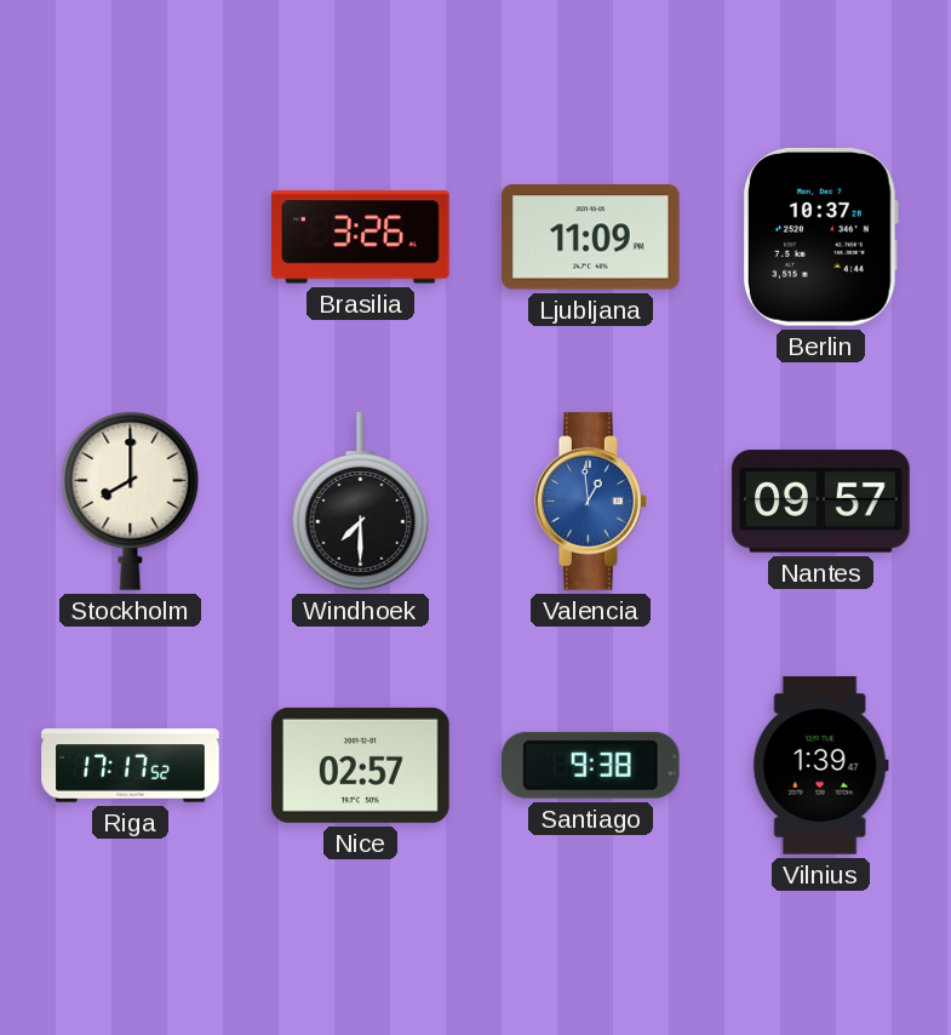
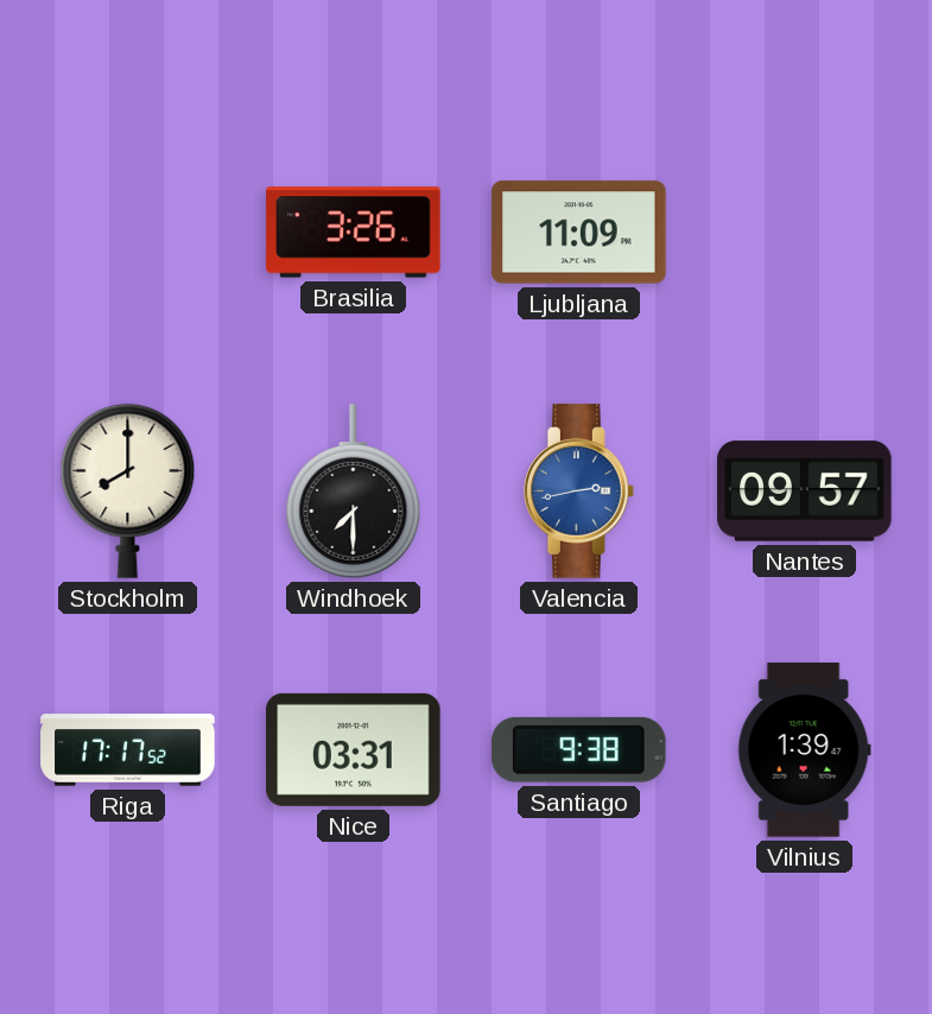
Berlin: 10:37 -> none (820, 238)
Valencia: 12:59 -> 2:43 (578, 492)
Nice: 02:57 -> 03:31 (354, 749)
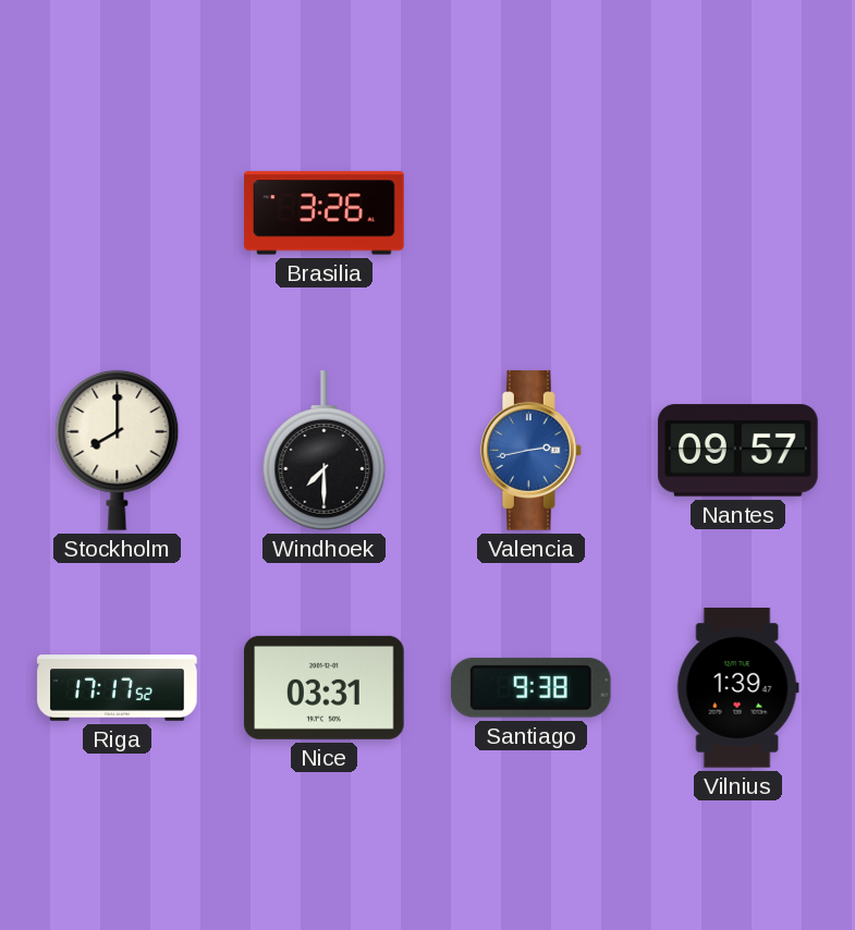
Ljubljana: 11:09 -> none (579, 233)
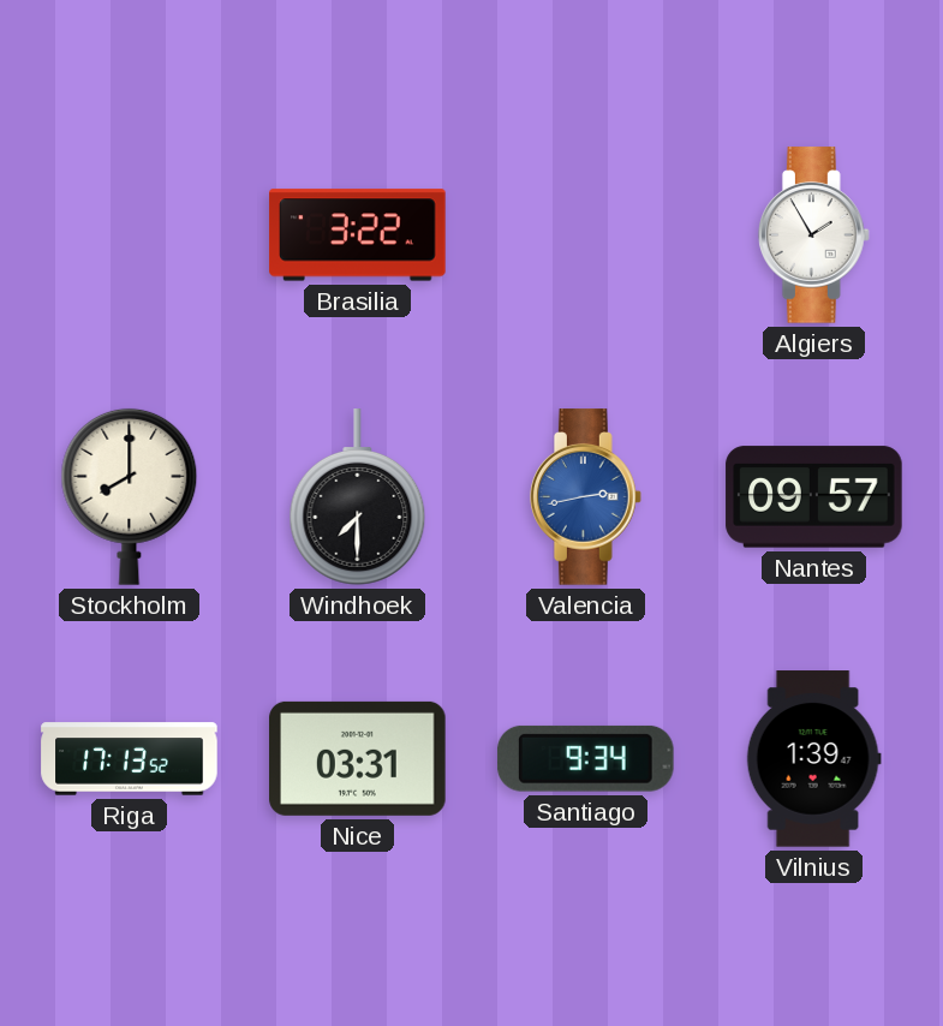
Brasilia: 3:26 -> 3:22 (358, 235)
Algiers: none -> 1:55 (813, 235)
Riga: 17:17 -> 17:13 (130, 759)
Santiago: 9:38 -> 9:34 (585, 758)
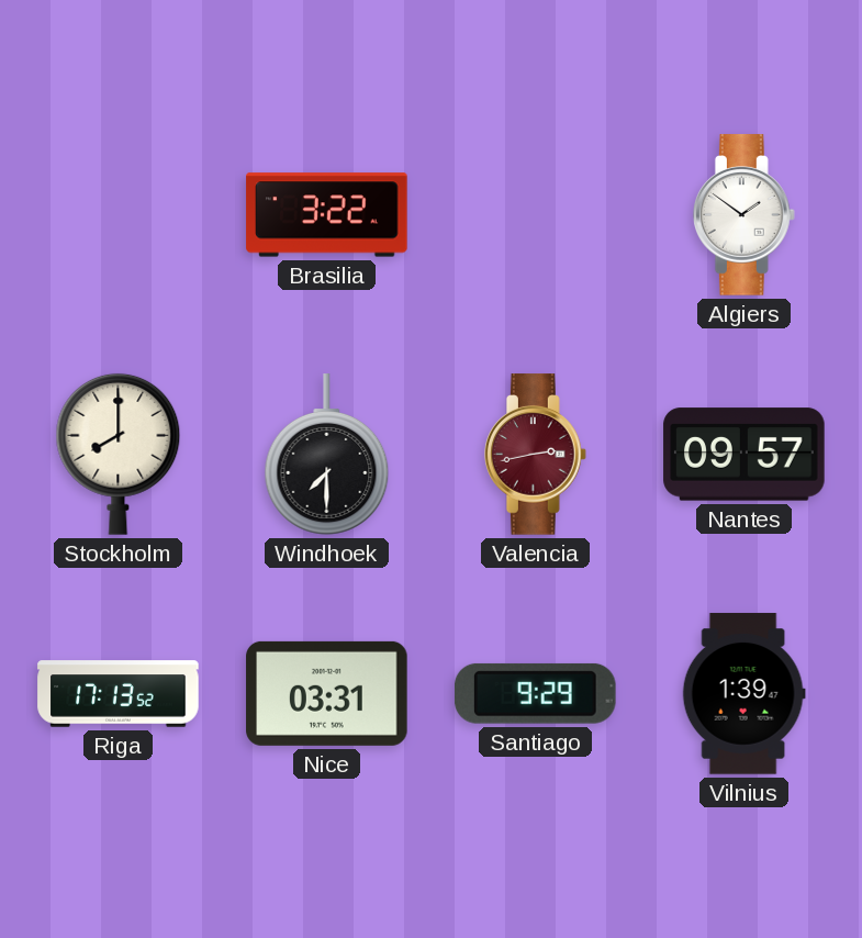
Algiers: 1:55 -> 1:51 (743, 215)
Valencia dial: blue -> burgundy (535, 455)
Santiago: 9:34 -> 9:29 (535, 693)
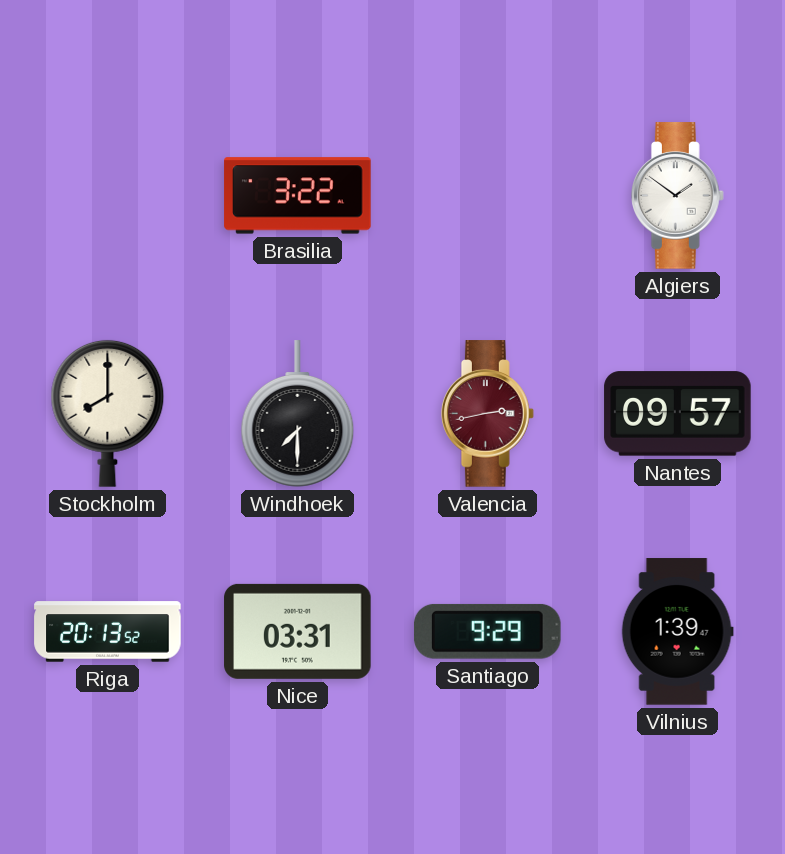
Riga: 17:13 -> 20:13 (108, 632)
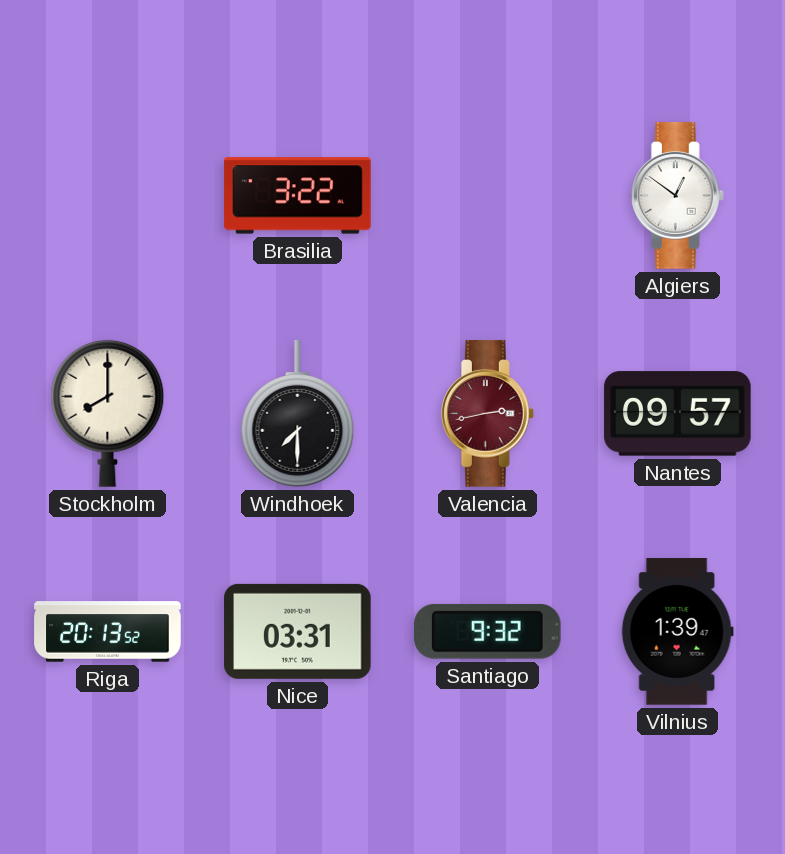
Algiers: 1:51 -> 12:51 (677, 196)
Santiago: 9:29 -> 9:32 (487, 631)
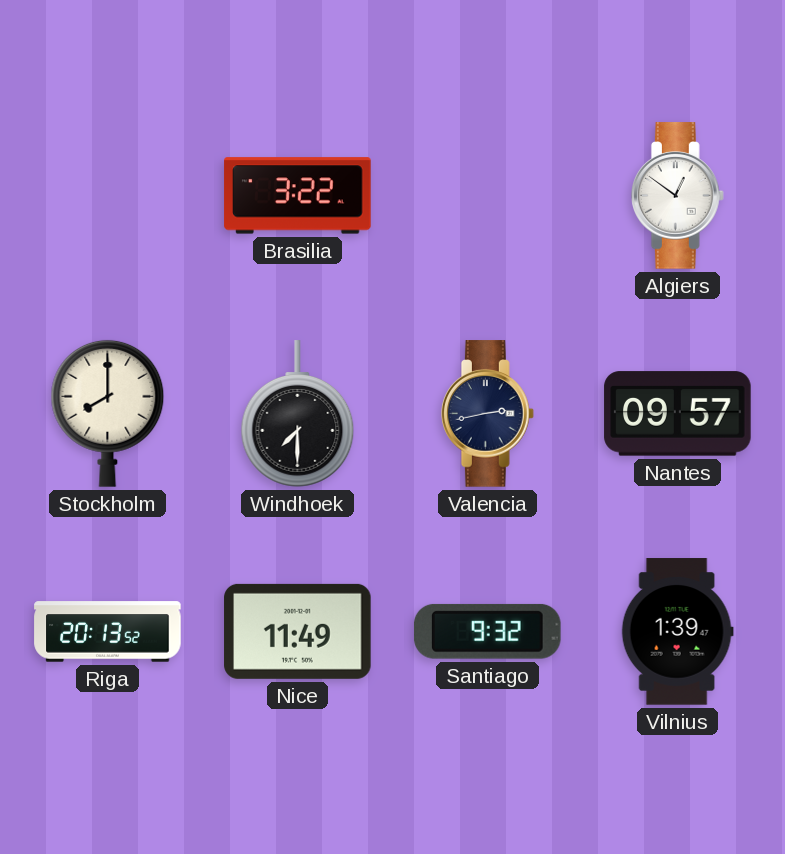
Valencia dial: burgundy -> navy (487, 414)
Nice: 03:31 -> 11:49 (298, 631)
